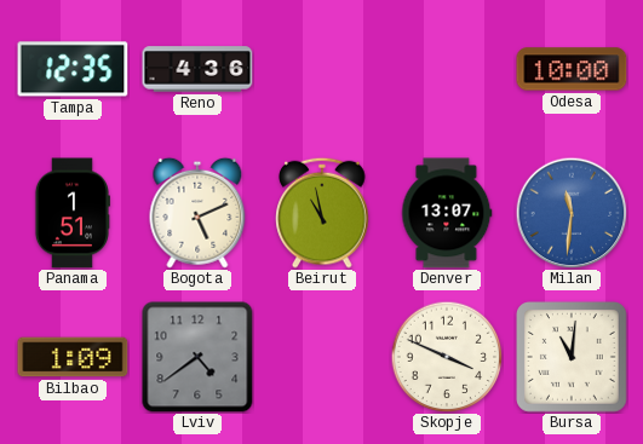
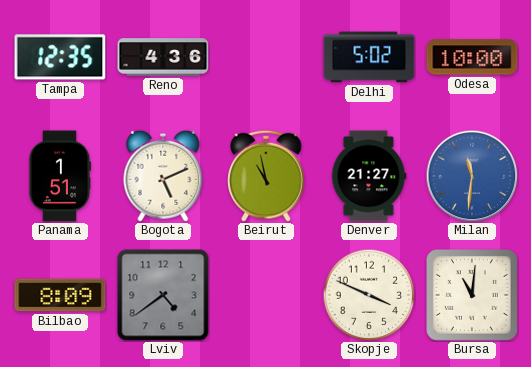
Delhi: none -> 5:02 (369, 57)
Denver: 13:07 -> 21:27 (369, 176)
Bilbao: 1:09 -> 8:09 (60, 295)
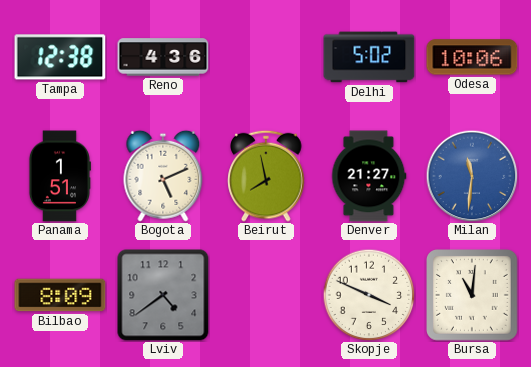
Tampa: 12:35 -> 12:38 (60, 57)
Odesa: 10:00 -> 10:06 (472, 57)
Beirut: 10:58 -> 7:58 (266, 176)
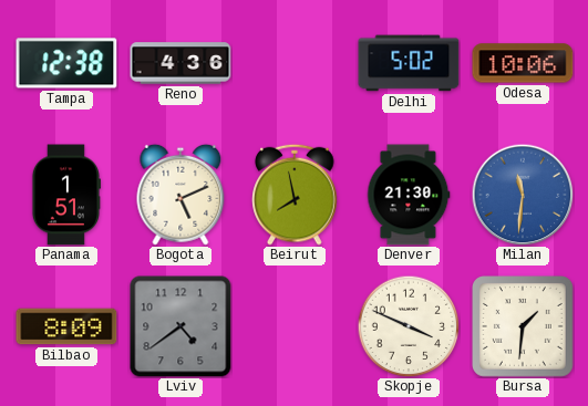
Denver: 21:27 -> 21:30 (409, 195)
Bursa: 11:01 -> 1:31 (524, 327)
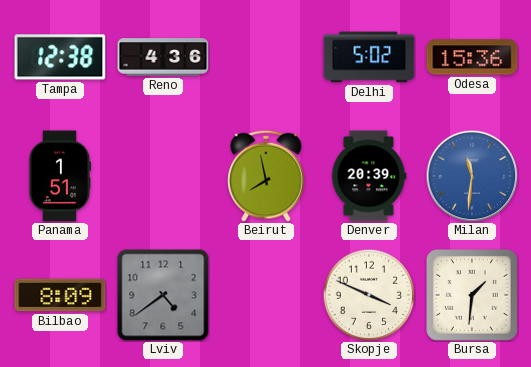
Odesa: 10:06 -> 15:36 (472, 57)
Bogota: 5:11 -> none (180, 195)
Denver: 21:30 -> 20:39 (369, 176)
